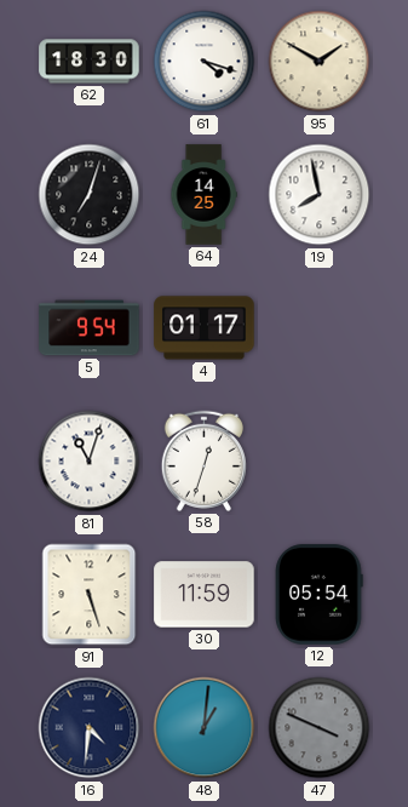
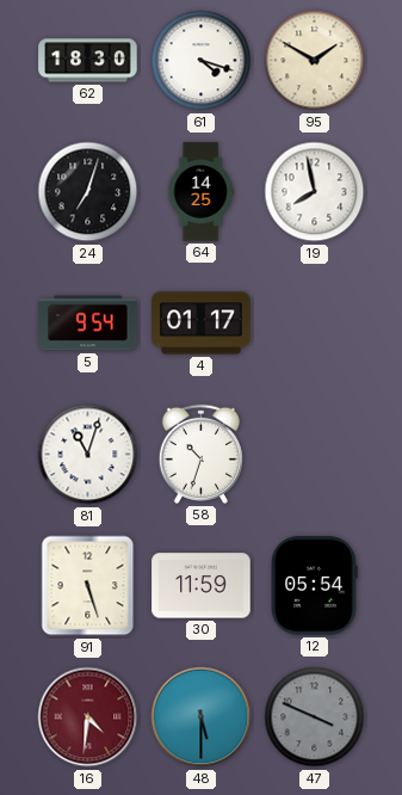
58: 12:33 -> 10:33 (200, 454)
16 dial: navy -> burgundy (88, 717)
48: 1:01 -> 5:30 (202, 717)
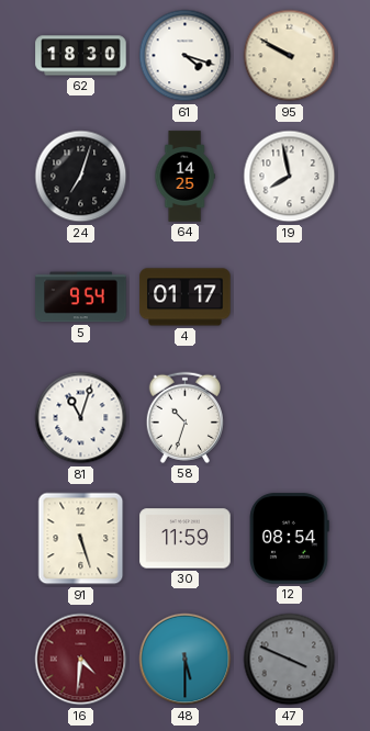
95: 1:50 -> 9:50 (290, 56)
12: 05:54 -> 08:54 (290, 539)
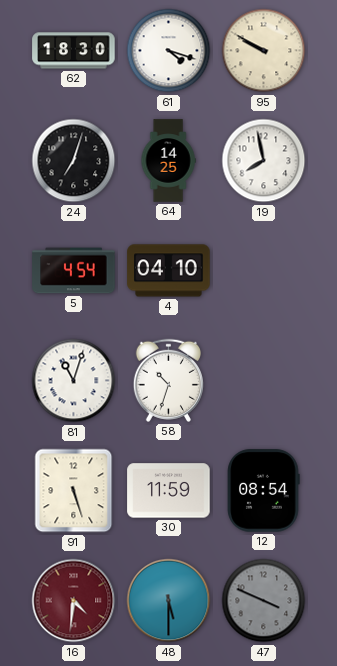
5: 9:54 -> 4:54 (74, 271)
4: 01:17 -> 04:10 (169, 271)
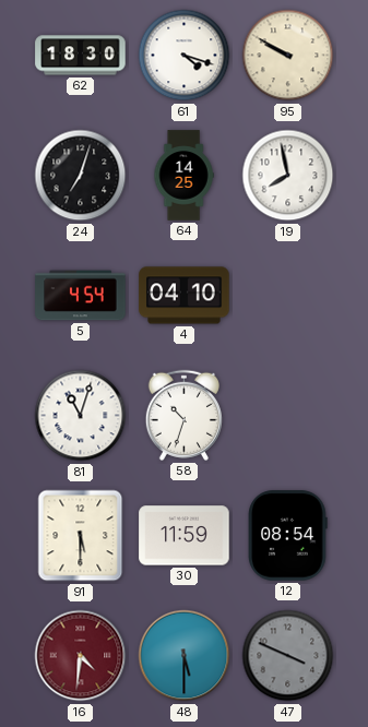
91: 5:27 -> 5:30 (81, 536)
